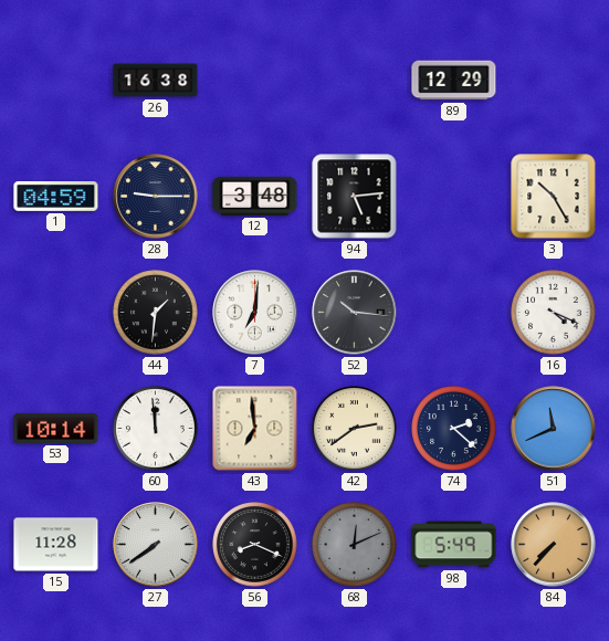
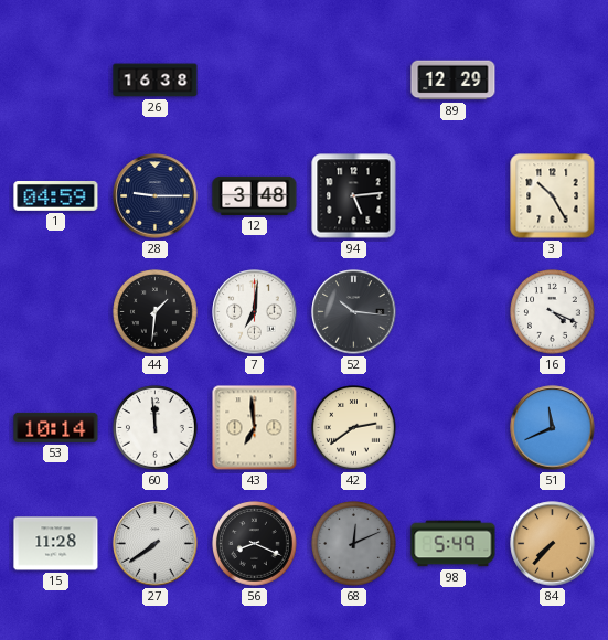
74: 2:22 -> none (454, 429)
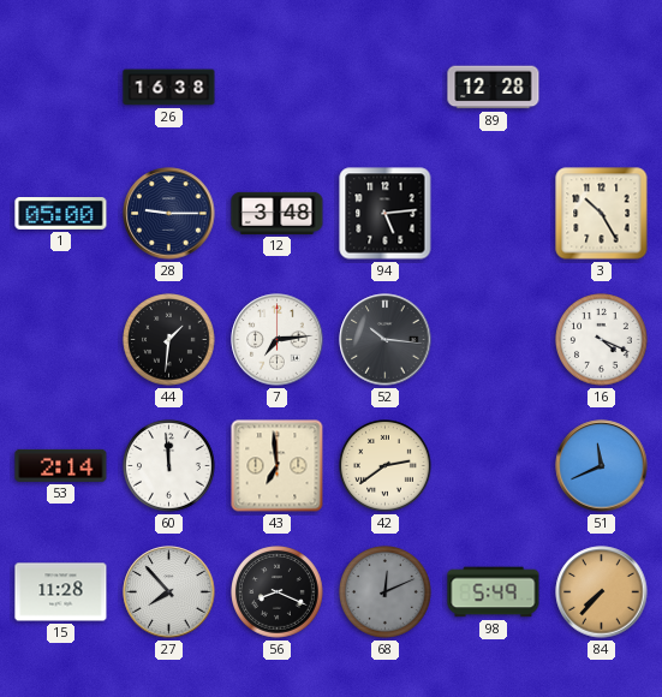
89: 12:29 -> 12:28 (494, 88)
1: 04:59 -> 05:00 (61, 214)
7: 7:01 -> 7:14 (278, 340)
53: 10:14 -> 2:14 (61, 465)
27: 7:39 -> 7:53 (169, 592)
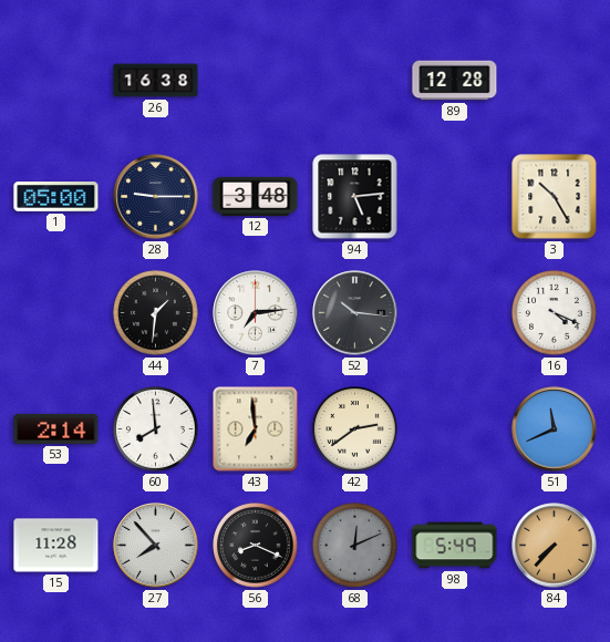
60: 11:59 -> 7:59 (156, 429)
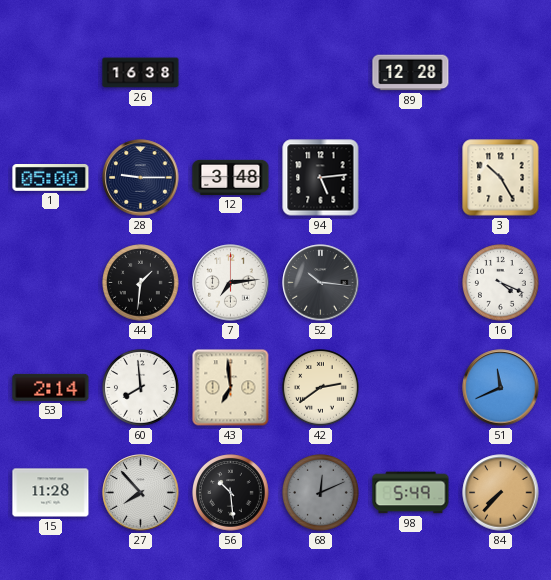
56: 8:19 -> 10:29 (231, 493)
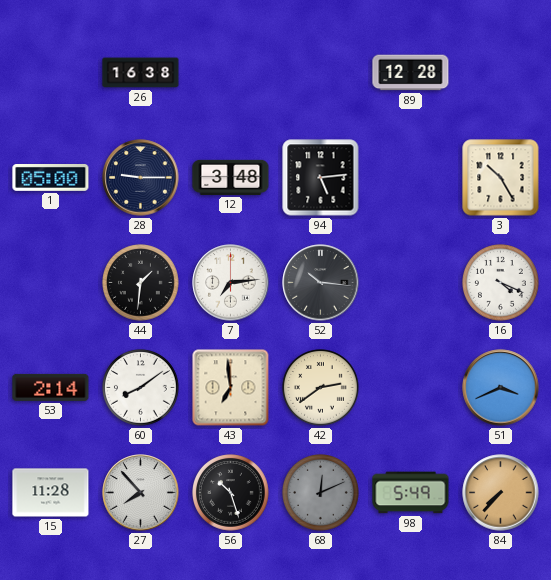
60: 7:59 -> 8:09 (141, 388)
51: 11:41 -> 3:41 (501, 388)
56: 10:29 -> 10:27 (231, 493)
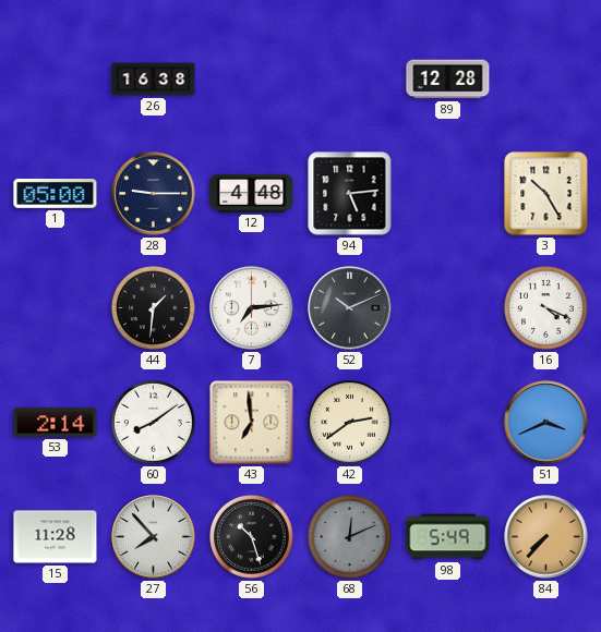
12: 3:48 -> 4:48 (252, 193)
52: 10:16 -> 10:11 (350, 308)
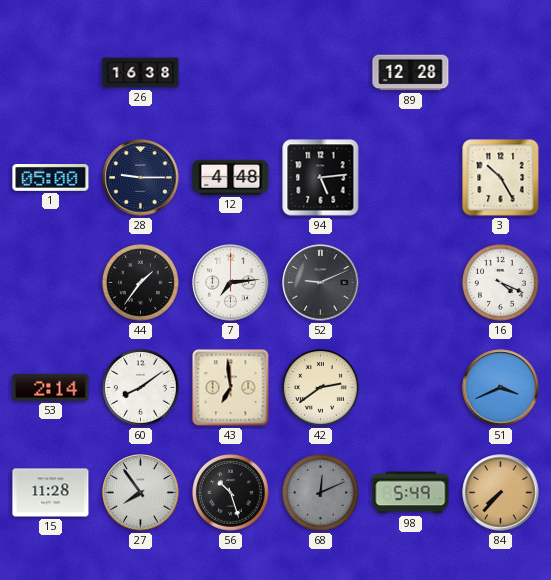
44: 1:31 -> 1:36 (141, 283)
52: 10:11 -> 9:11 (321, 283)
27: 7:53 -> 7:54 (141, 493)
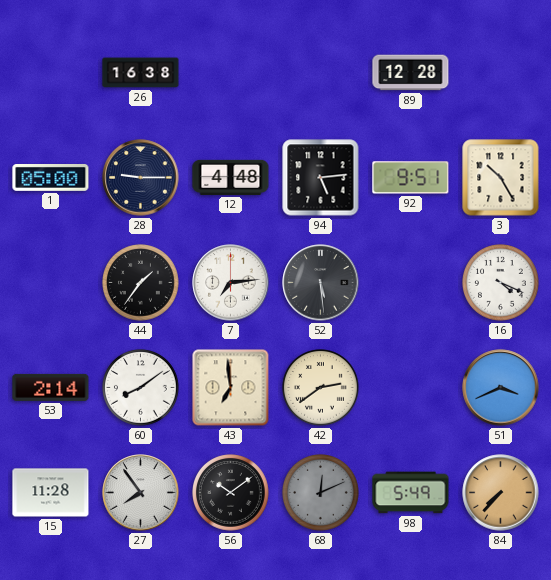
92: none -> 9:51 (411, 178)
52: 9:11 -> 5:29 (321, 283)
56: 10:27 -> 10:09 (231, 493)
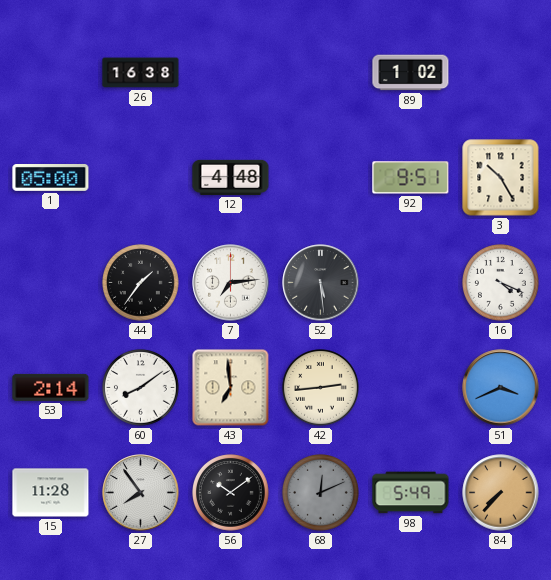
89: 12:28 -> 1:02 (411, 73)
28: 9:15 -> none (141, 178)
94: 5:14 -> none (321, 178)
42: 2:39 -> 2:44 (321, 388)
